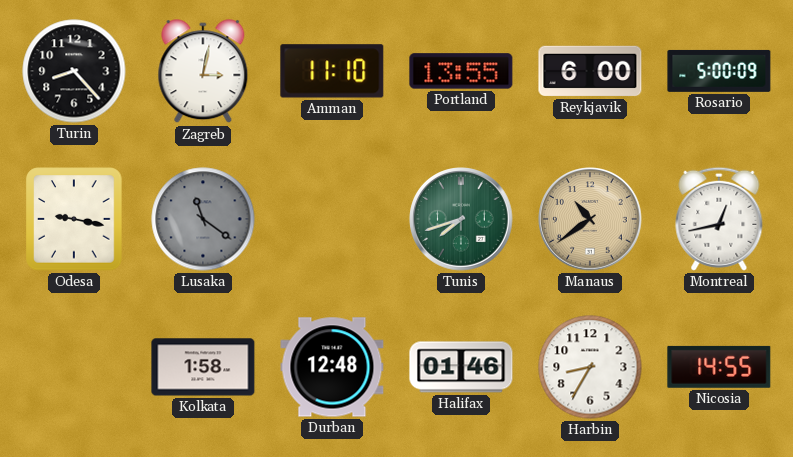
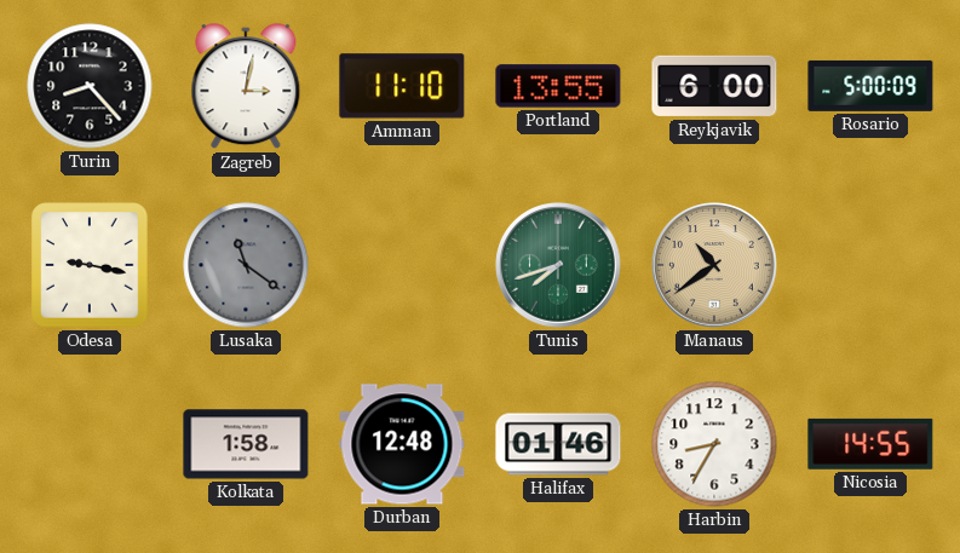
Montreal: 12:43 -> none (719, 219)
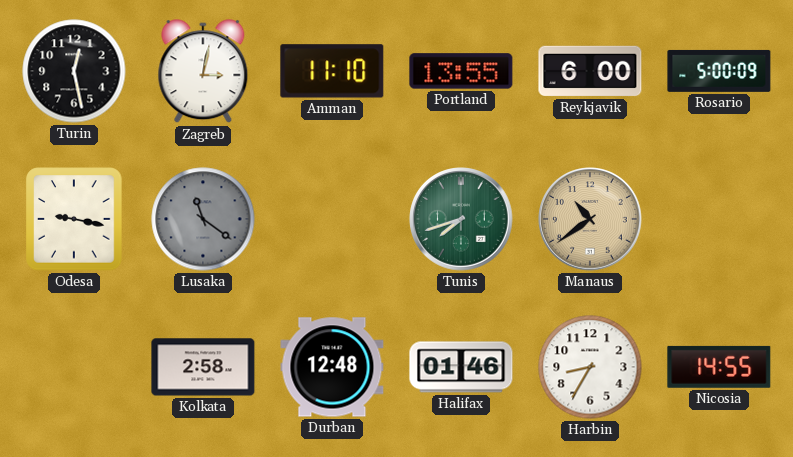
Turin: 8:23 -> 12:28 (74, 71)
Kolkata: 1:58 -> 2:58 (203, 367)
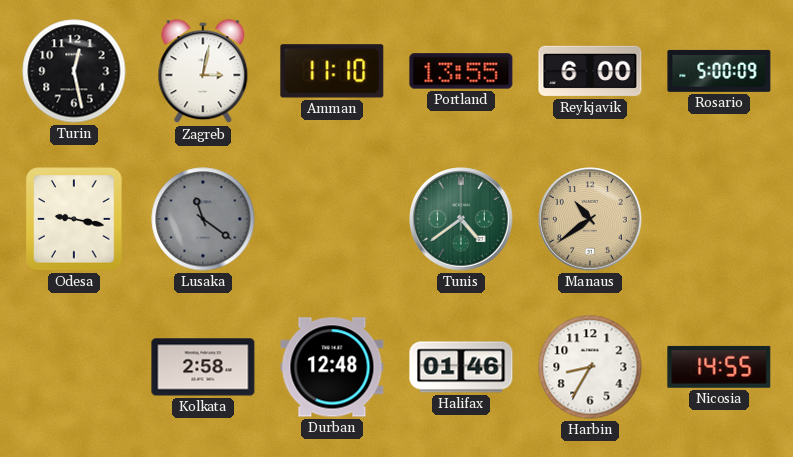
Tunis: 7:42 -> 4:39 (461, 219)
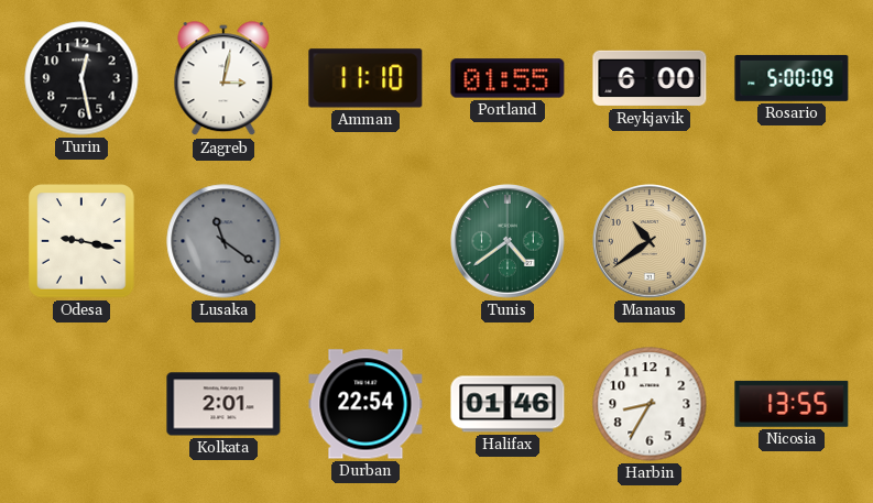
Portland: 13:55 -> 01:55 (508, 78)
Kolkata: 2:58 -> 2:01 (223, 404)
Durban: 12:48 -> 22:54 (365, 404)
Nicosia: 14:55 -> 13:55 (792, 404)
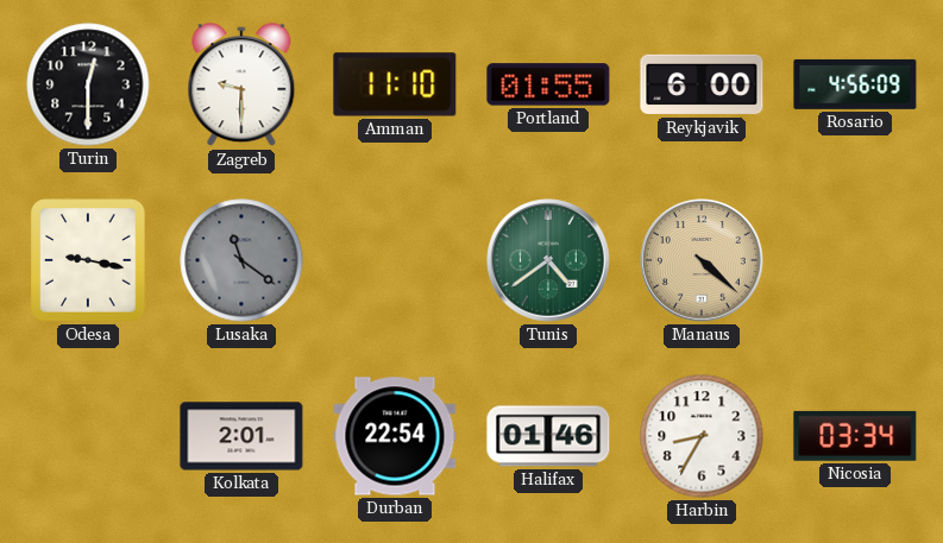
Turin: 12:28 -> 12:30 (88, 84)
Zagreb: 3:02 -> 9:30 (241, 86)
Rosario: 5:00 -> 4:56 (855, 84)
Manaus: 10:39 -> 4:22 (702, 260)
Nicosia: 13:55 -> 03:34 (855, 436)
